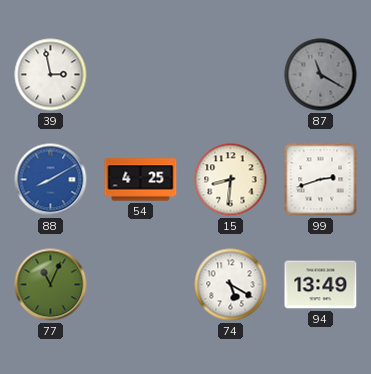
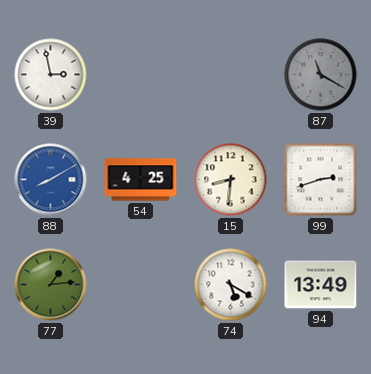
77: 11:04 -> 1:14 (51, 285)
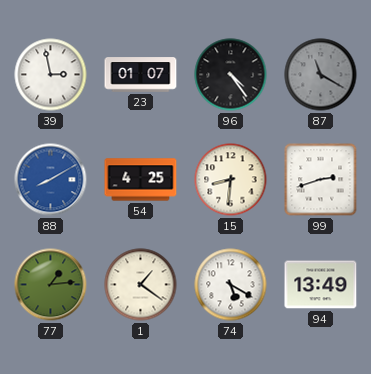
23: none -> 01:07 (141, 75)
96: none -> 4:24 (231, 75)
1: none -> 1:21 (141, 285)
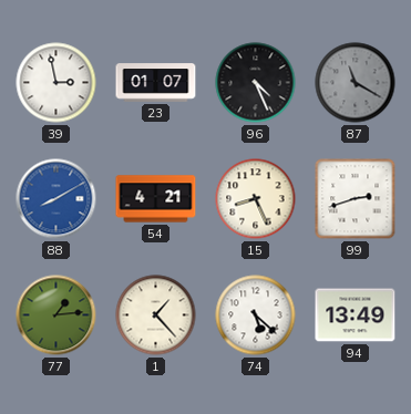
96: 4:24 -> 4:26 (256, 83)
54: 4:25 -> 4:21 (156, 199)
15: 8:31 -> 8:26 (256, 199)
1: 1:21 -> 1:23 (156, 315)
74: 5:20 -> 5:22 (256, 315)
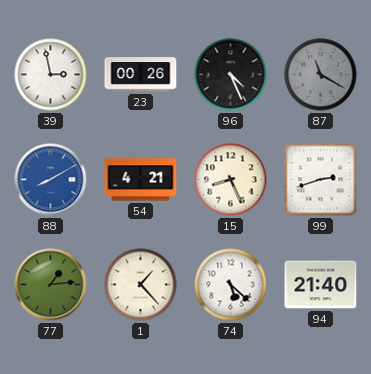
23: 01:07 -> 00:26 (141, 75)
94: 13:49 -> 21:40 (321, 285)
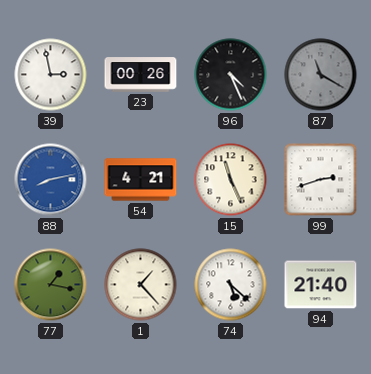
88: 8:10 -> 8:13 (51, 180)
15: 8:26 -> 11:26 (231, 180)
77: 1:14 -> 1:17 (51, 285)
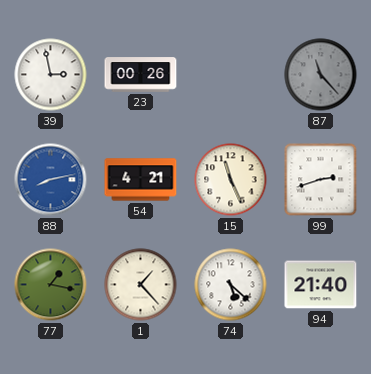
96: 4:26 -> none (231, 75)
87: 11:20 -> 11:23 (321, 75)
